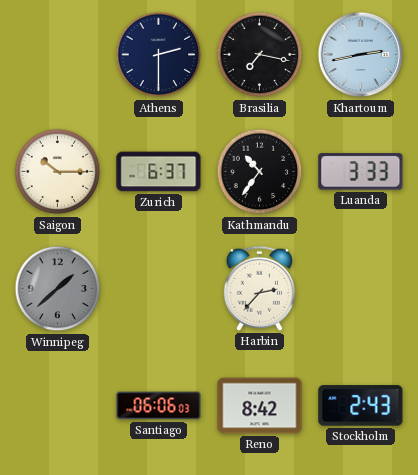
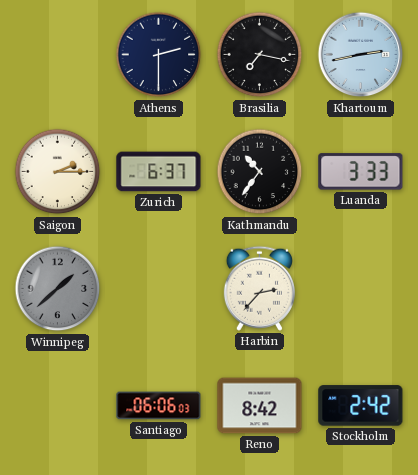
Saigon: 10:15 -> 2:15 (58, 172)
Stockholm: 2:43 -> 2:42 (361, 406)
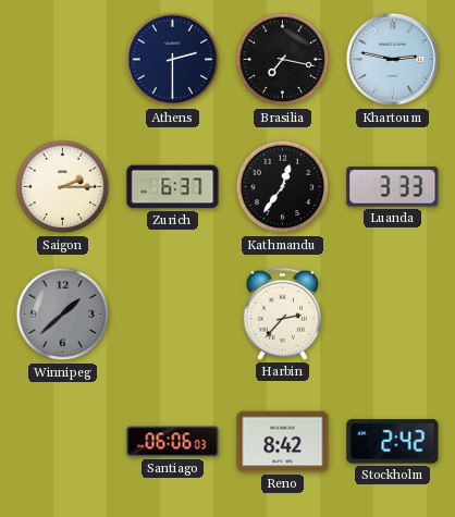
Khartoum: 2:43 -> 2:47 (393, 60)
Kathmandu: 10:36 -> 12:36 (283, 187)
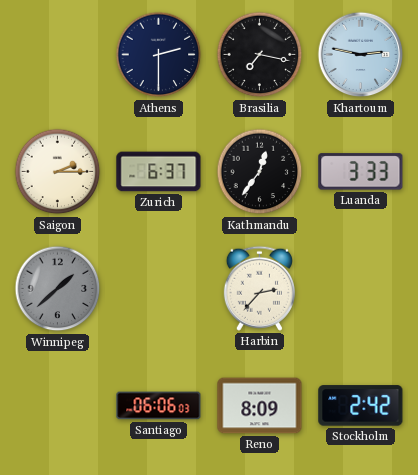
Reno: 8:42 -> 8:09 (260, 406)
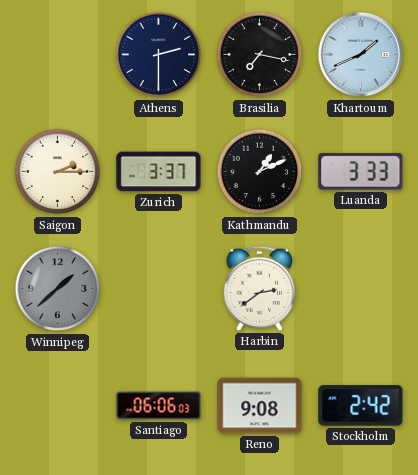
Khartoum: 2:47 -> 1:41 (361, 55)
Zurich: 6:37 -> 3:37 (159, 172)
Kathmandu: 12:36 -> 1:11 (260, 172)
Harbin: 2:37 -> 2:39 (259, 288)
Reno: 8:09 -> 9:08 (260, 406)
